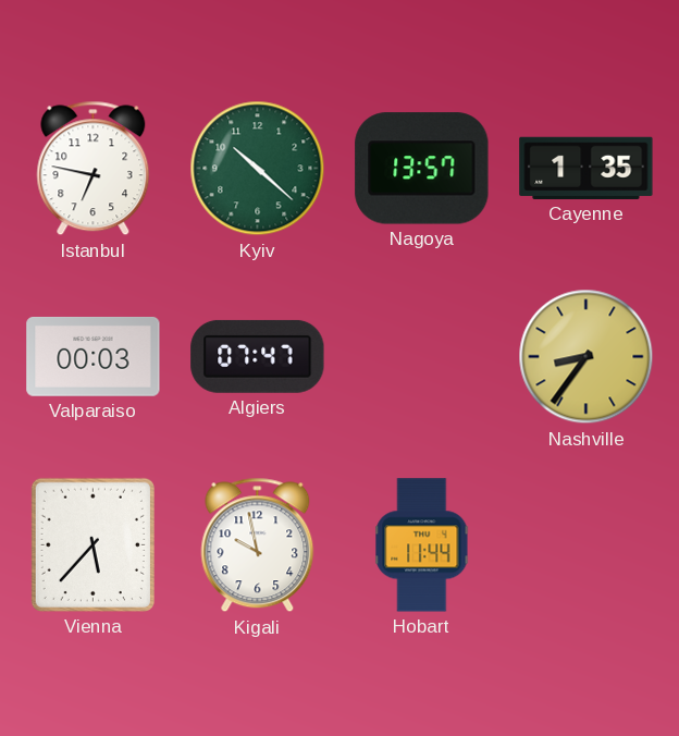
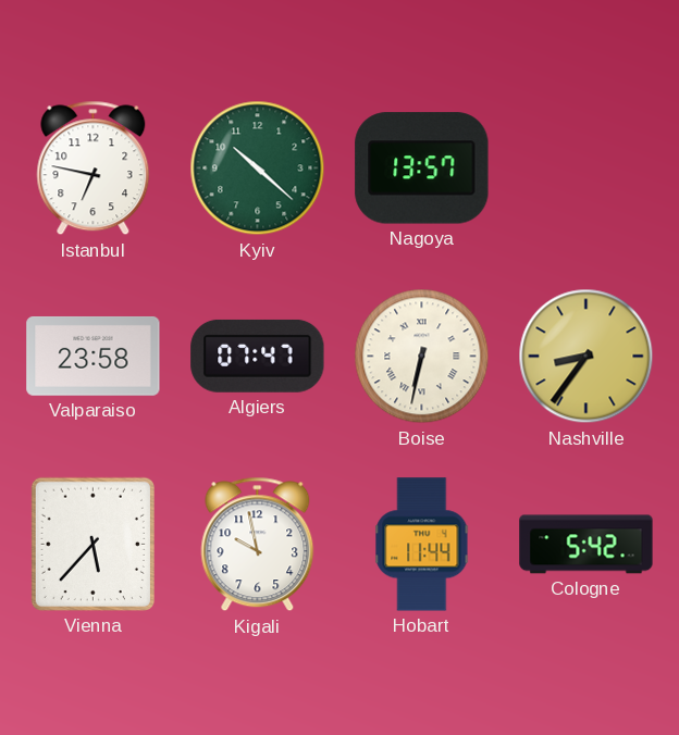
Cayenne: 1:35 -> none (587, 168)
Valparaiso: 00:03 -> 23:58 (94, 356)
Boise: none -> 6:32 (422, 357)
Cologne: none -> 5:42 (587, 545)
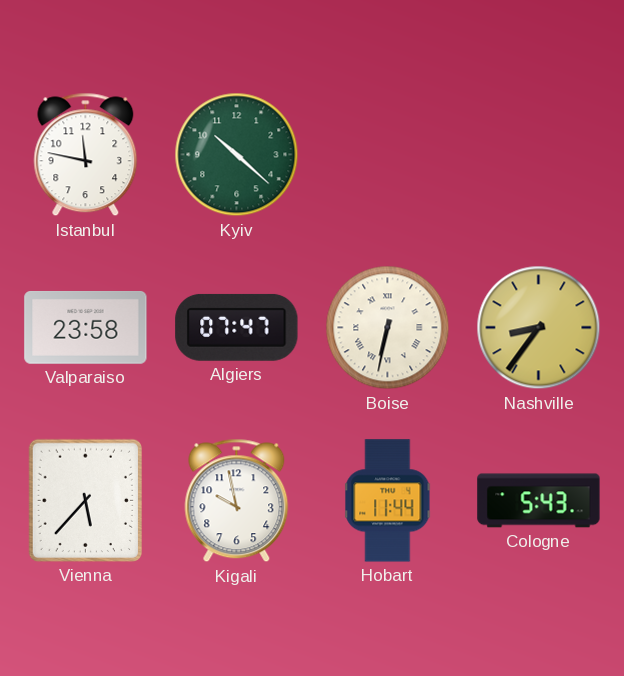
Istanbul: 6:47 -> 11:47 (86, 155)
Nagoya: 13:57 -> none (422, 169)
Cologne: 5:42 -> 5:43 (539, 501)
